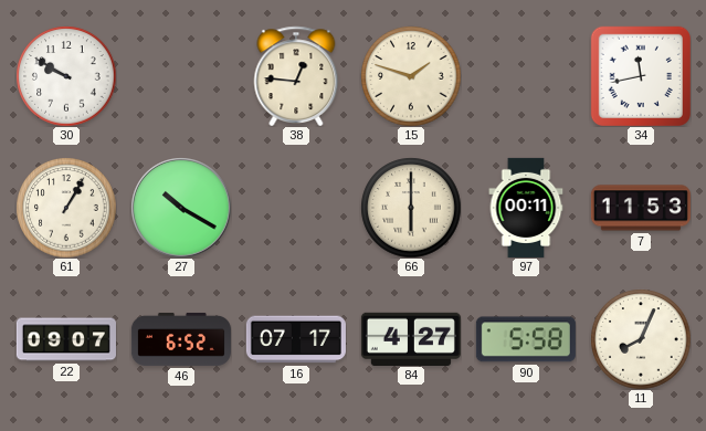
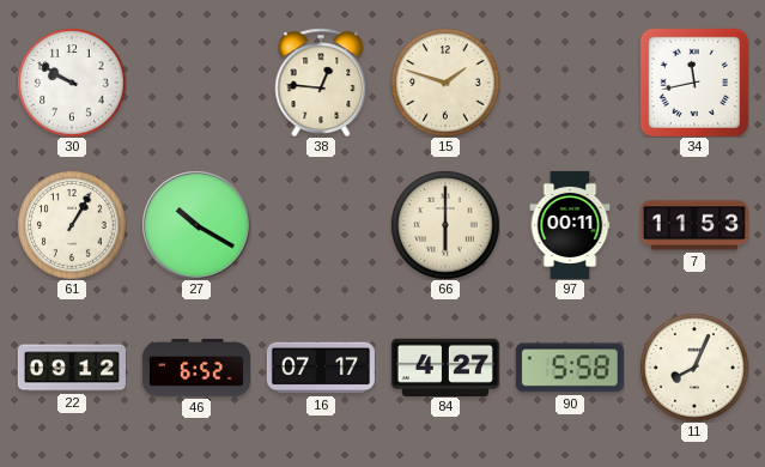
22: 09:07 -> 09:12 (72, 368)
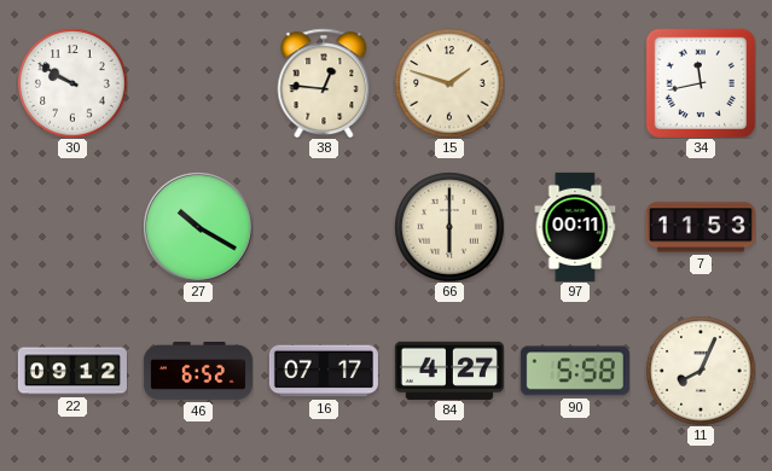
61: 1:05 -> none (72, 225)
